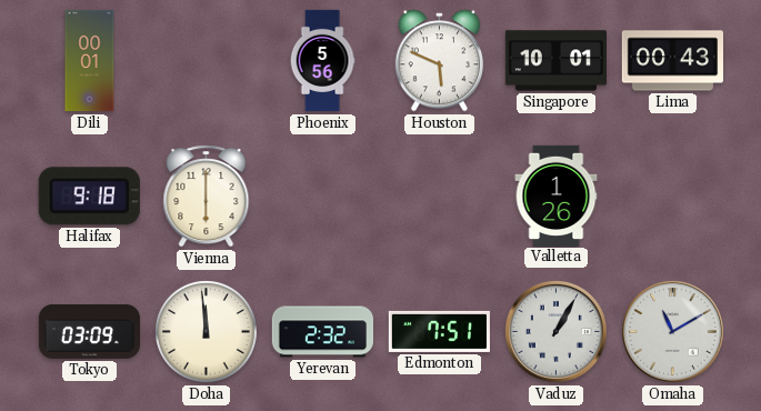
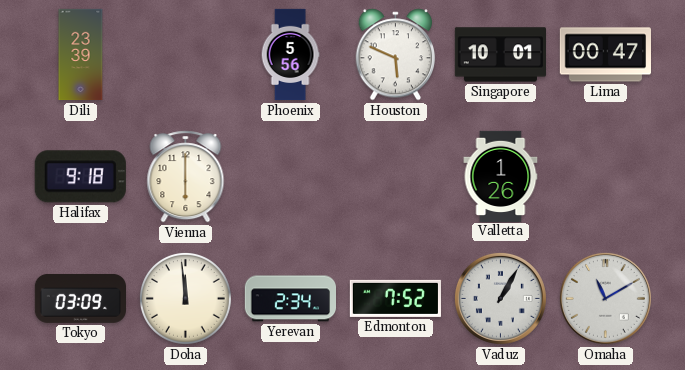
Dili: 00:01 -> 23:39 (81, 55)
Lima: 00:43 -> 00:47 (605, 55)
Yerevan: 2:32 -> 2:34 (290, 299)
Edmonton: 7:51 -> 7:52 (395, 298)
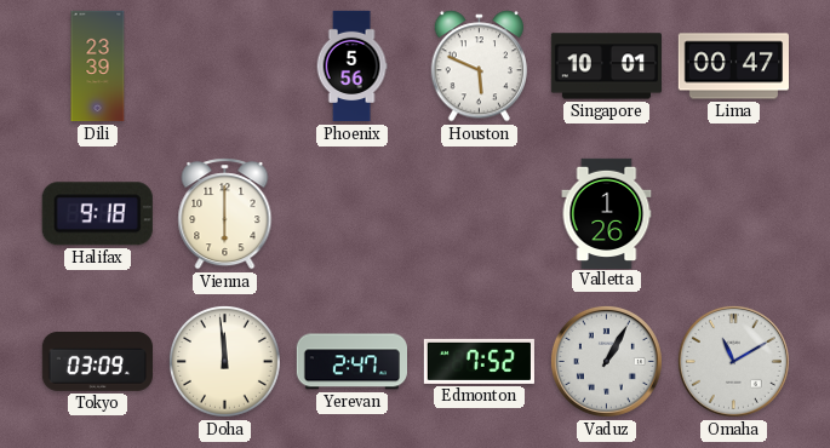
Yerevan: 2:34 -> 2:47 (351, 362)
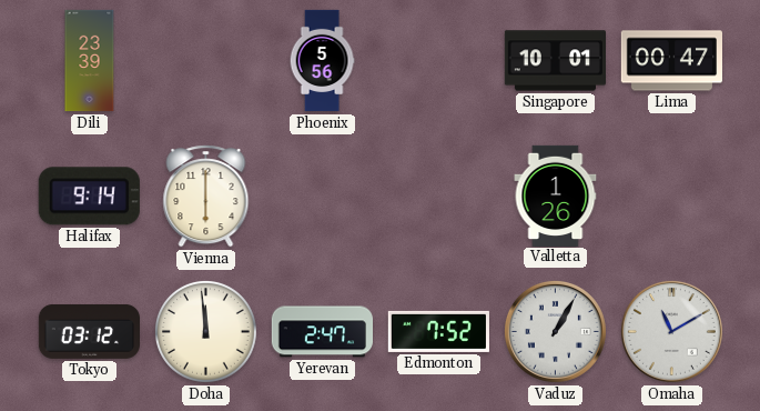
Houston: 5:49 -> none (480, 67)
Halifax: 9:18 -> 9:14 (89, 197)
Tokyo: 03:09 -> 03:12 (89, 331)
